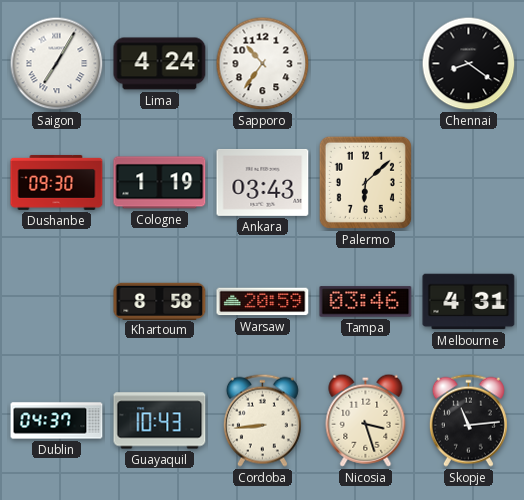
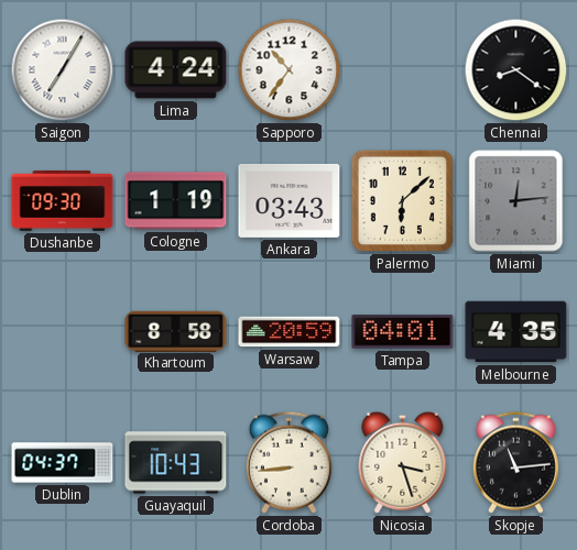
Miami: none -> 12:14 (516, 201)
Tampa: 03:46 -> 04:01 (403, 332)
Melbourne: 4:31 -> 4:35 (516, 332)
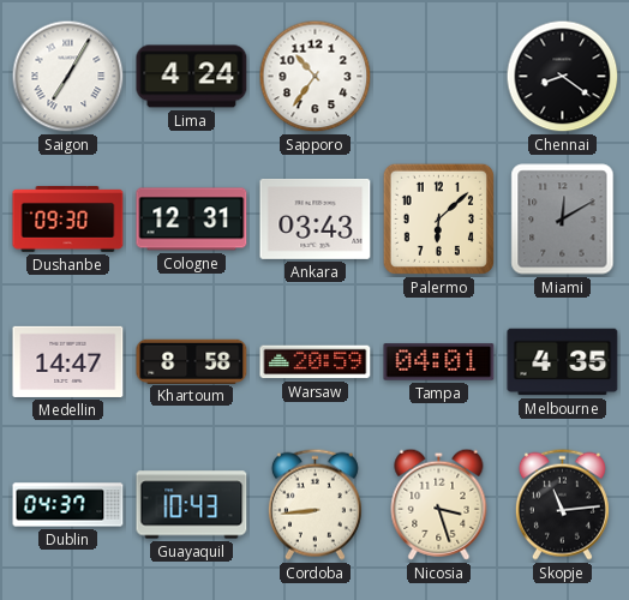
Cologne: 1:19 -> 12:31 (192, 220)
Miami: 12:14 -> 12:10 (563, 220)
Medellin: none -> 14:47 (68, 361)
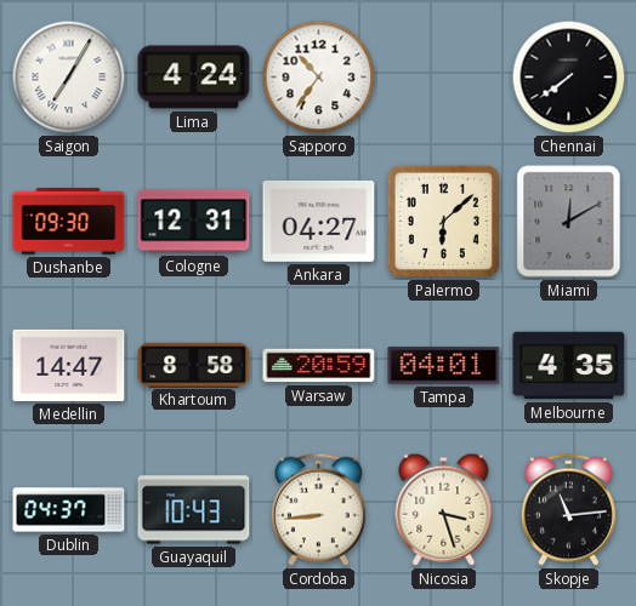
Chennai: 8:21 -> 7:39 (569, 78)
Ankara: 03:43 -> 04:27 (319, 221)
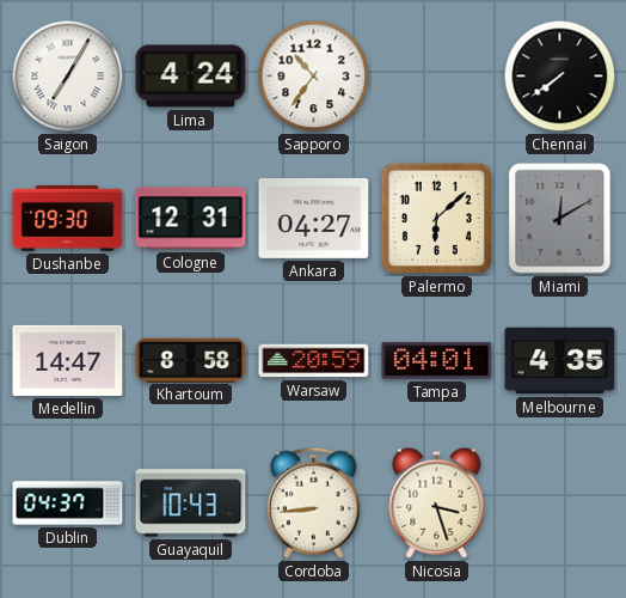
Skopje: 11:14 -> none (568, 509)
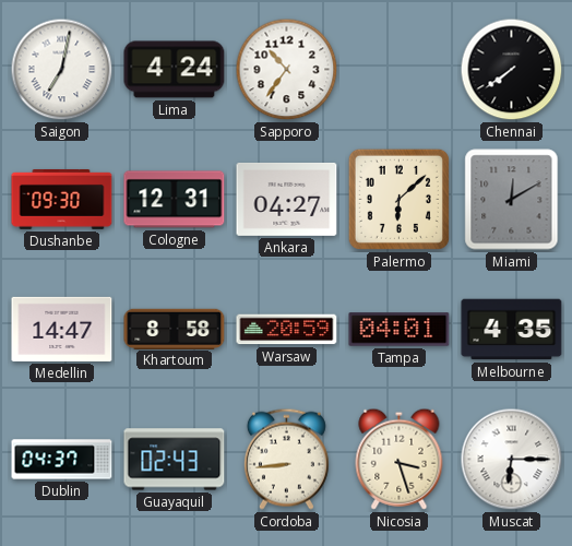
Saigon: 7:05 -> 7:02 (62, 70)
Guayaquil: 10:43 -> 02:43 (175, 460)
Muscat: none -> 6:15 (512, 460)
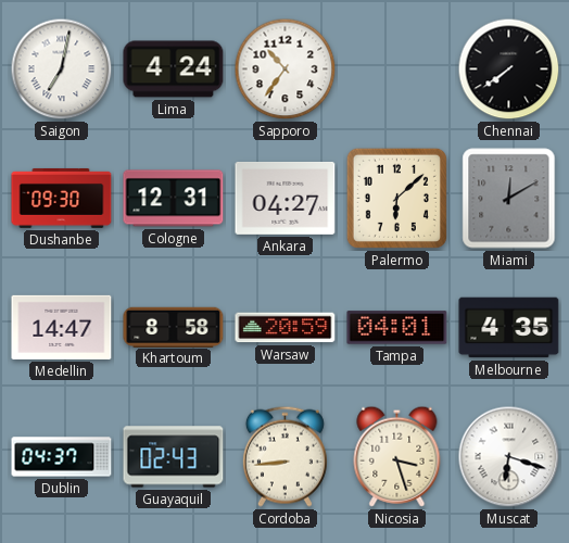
Muscat: 6:15 -> 6:18 (509, 457)
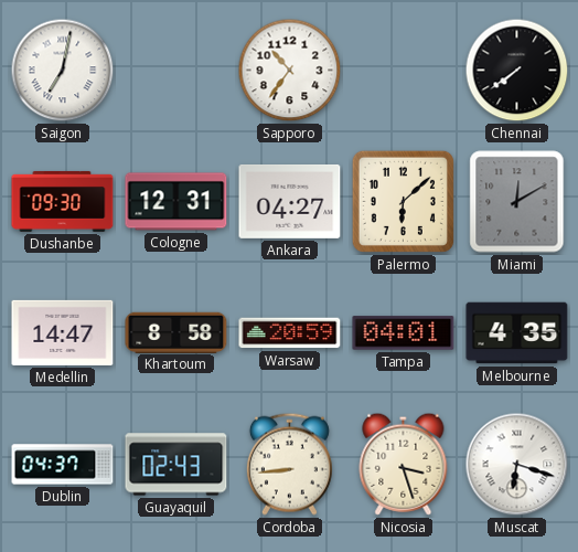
Lima: 4:24 -> none (174, 70)
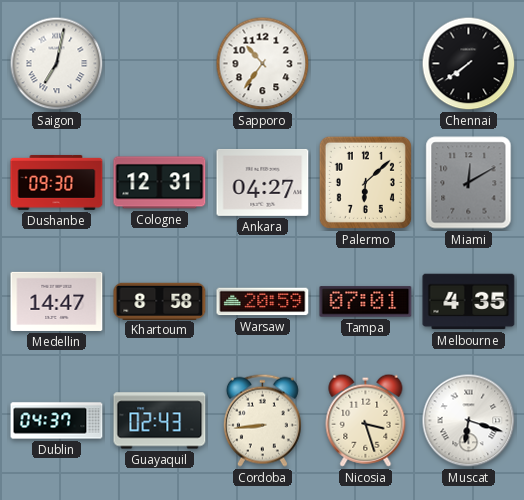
Tampa: 04:01 -> 07:01 (366, 302)
